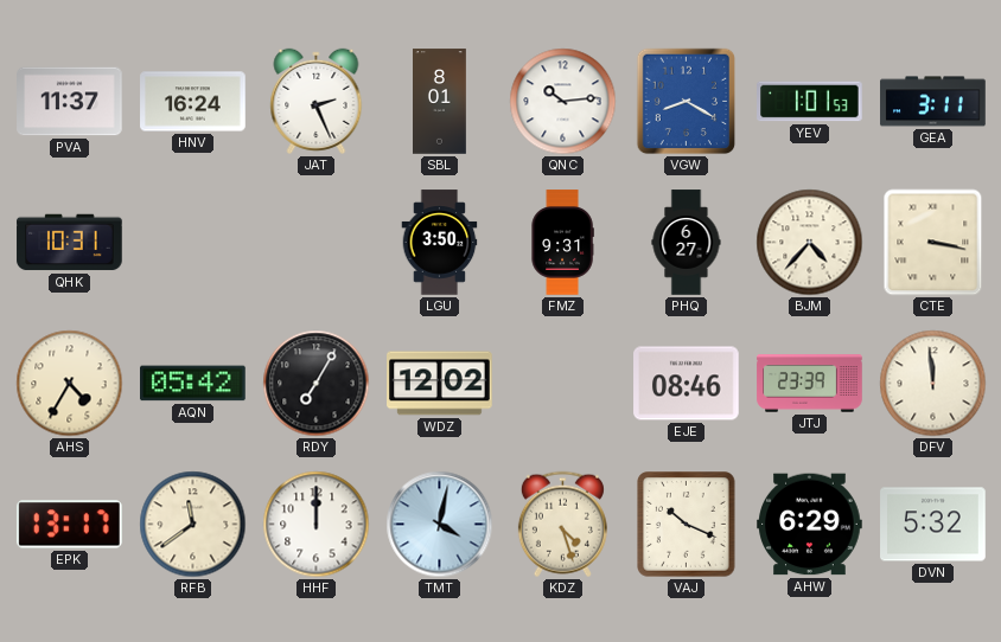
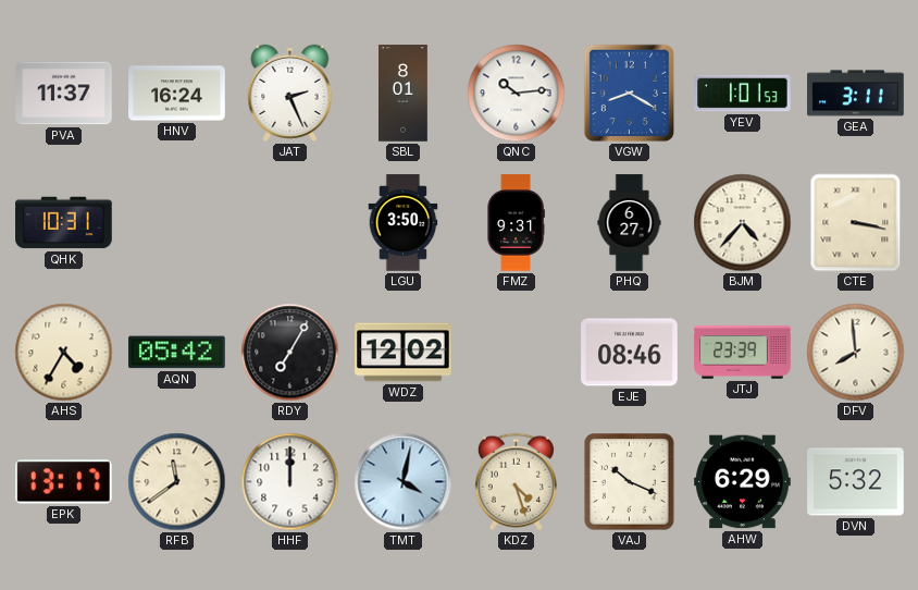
DFV: 11:59 -> 7:59 (856, 353)
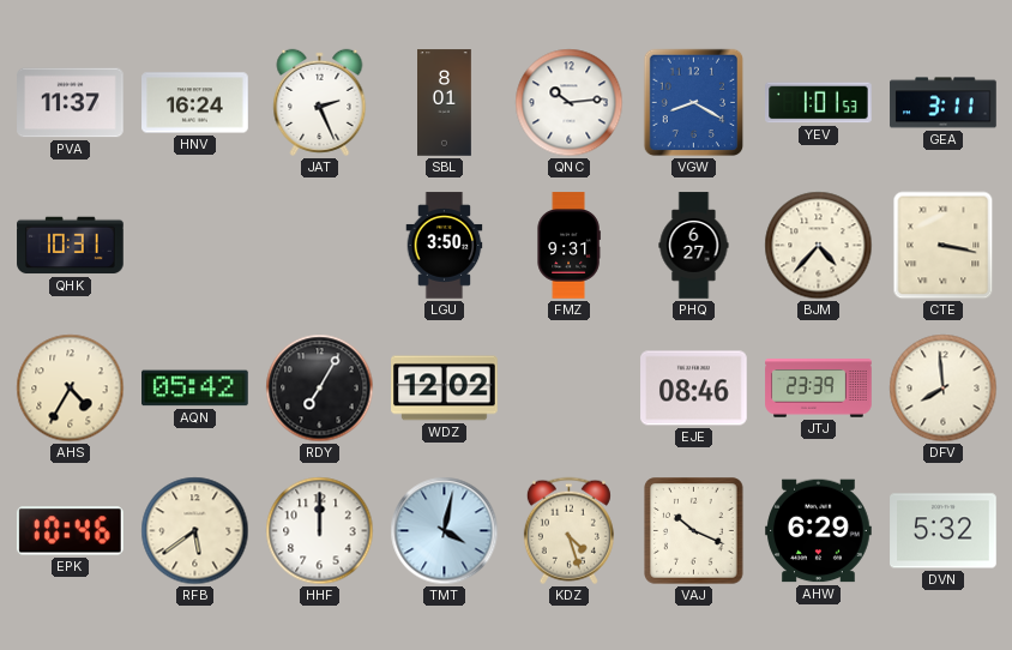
EPK: 13:17 -> 10:46 (70, 531)
RFB: 11:39 -> 5:39 (195, 531)
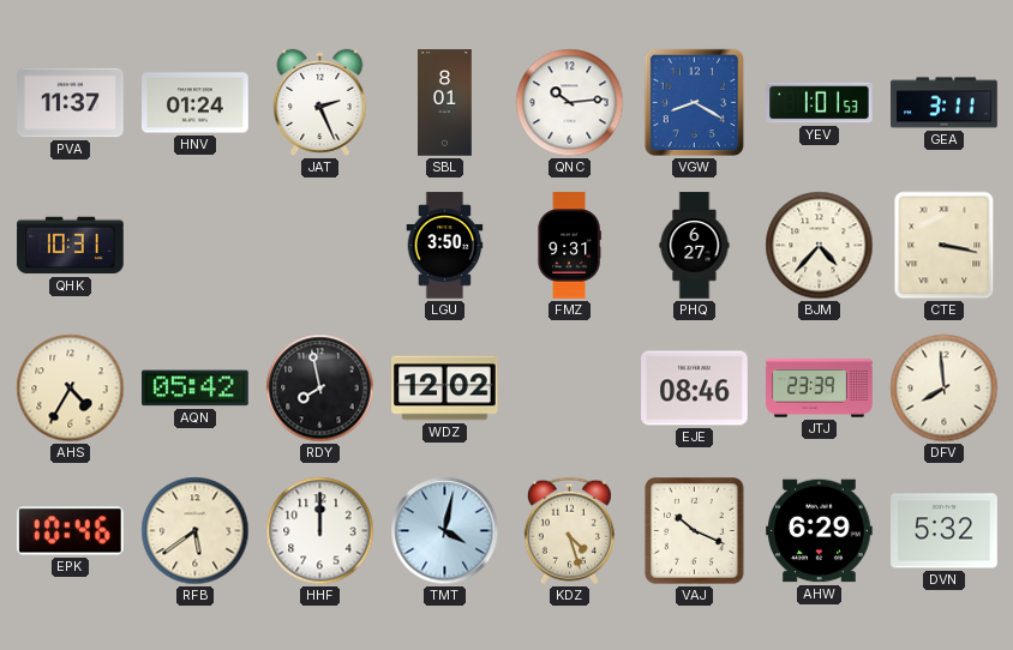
HNV: 16:24 -> 01:24 (196, 103)
RDY: 7:05 -> 7:58 (320, 389)
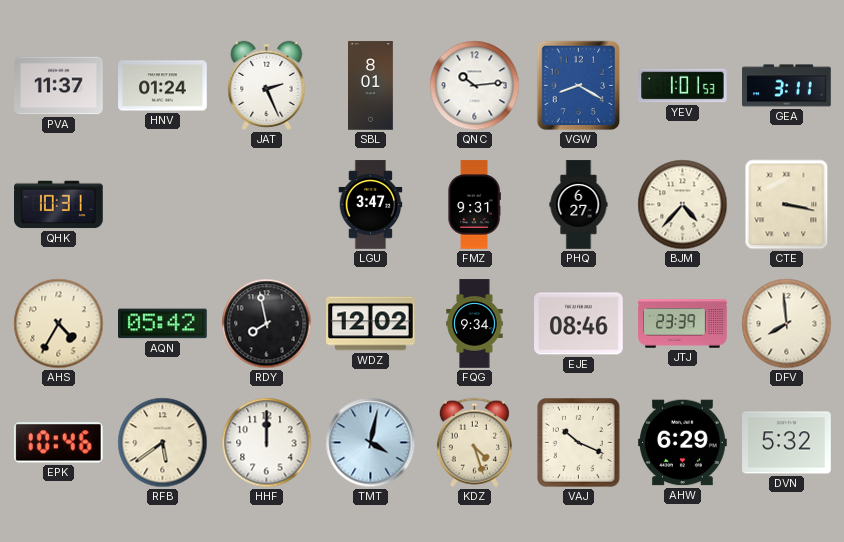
LGU: 3:50 -> 3:47 (371, 205)
FQG: none -> 9:34 (475, 324)
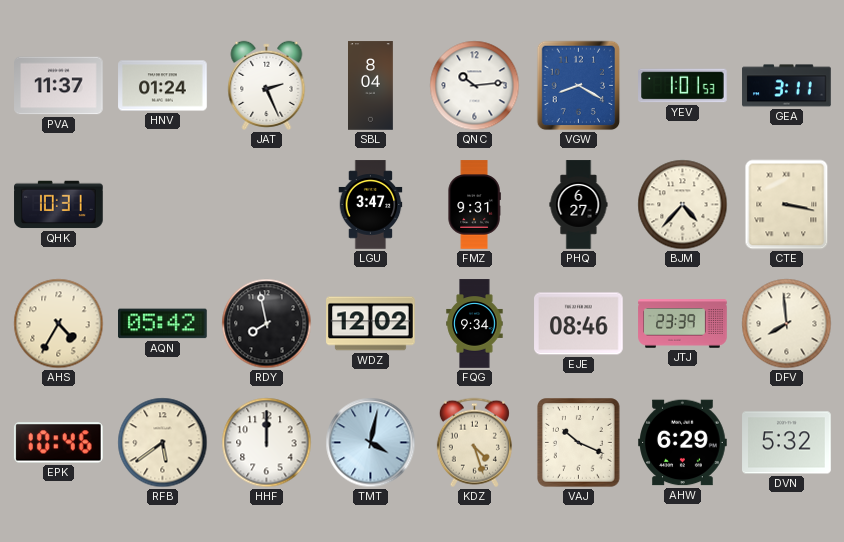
SBL: 8:01 -> 8:04 (371, 86)
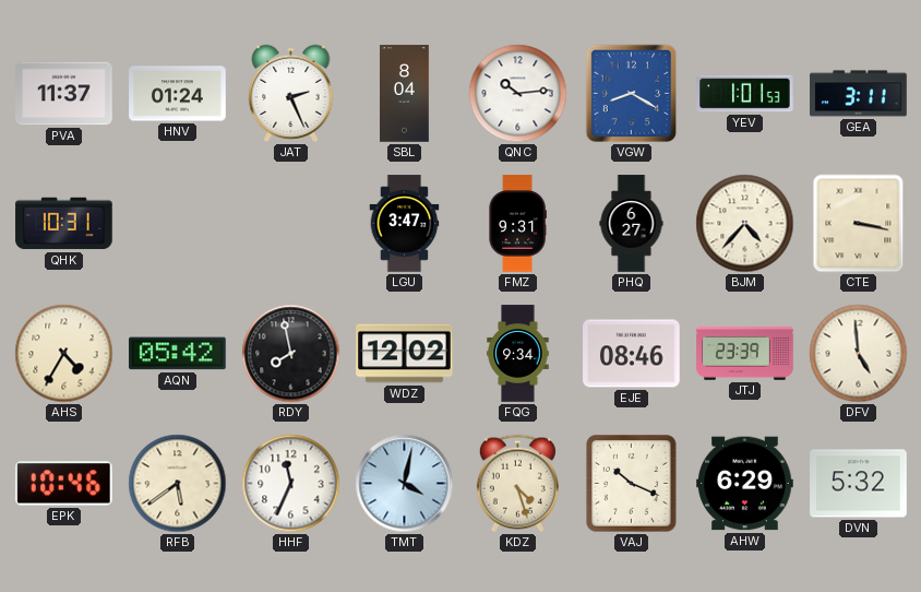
DFV: 7:59 -> 4:59 (859, 354)
HHF: 12:00 -> 11:34 (291, 484)
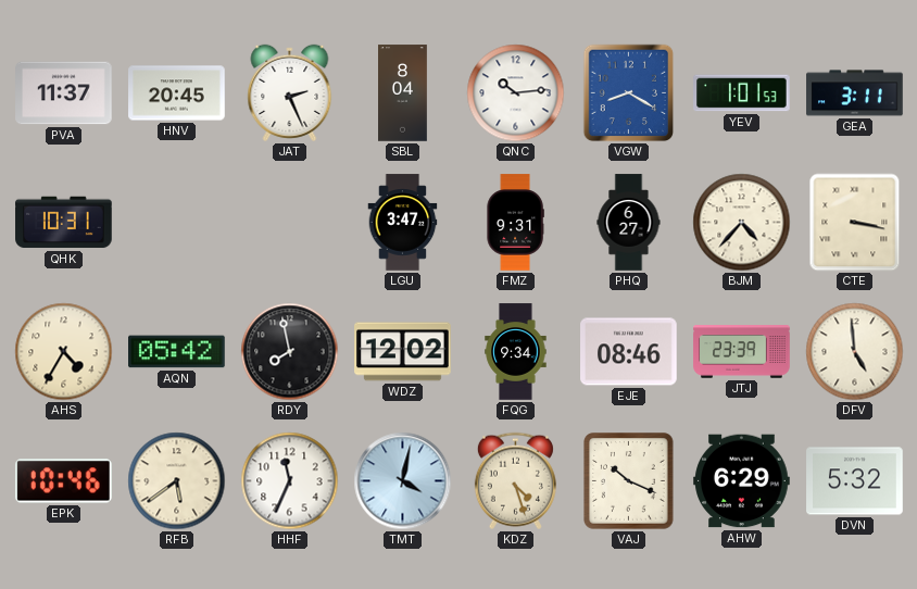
HNV: 01:24 -> 20:45 (177, 93)
